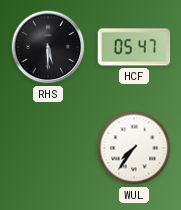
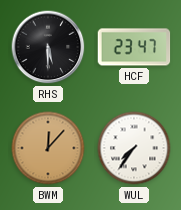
HCF: 05:47 -> 23:47 (134, 47)
BWM: none -> 12:07 (48, 148)
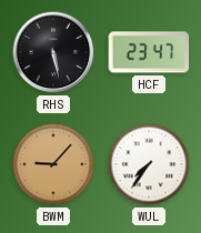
RHS: 5:30 -> 5:28 (53, 52)
BWM: 12:07 -> 9:07 (53, 164)
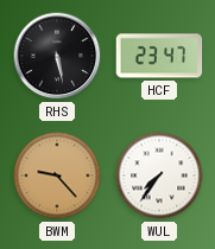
BWM: 9:07 -> 9:23 (57, 175)
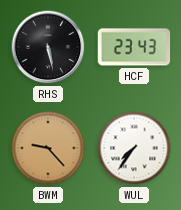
HCF: 23:47 -> 23:43 (134, 47)
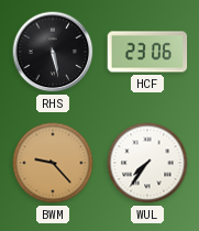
HCF: 23:43 -> 23:06 (147, 52)
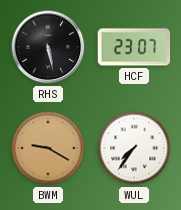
HCF: 23:06 -> 23:07 (134, 47)
BWM: 9:23 -> 9:20 (48, 148)
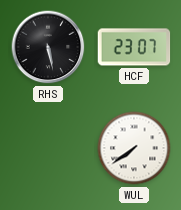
BWM: 9:20 -> none (48, 148)
WUL: 7:36 -> 7:39 (134, 148)
